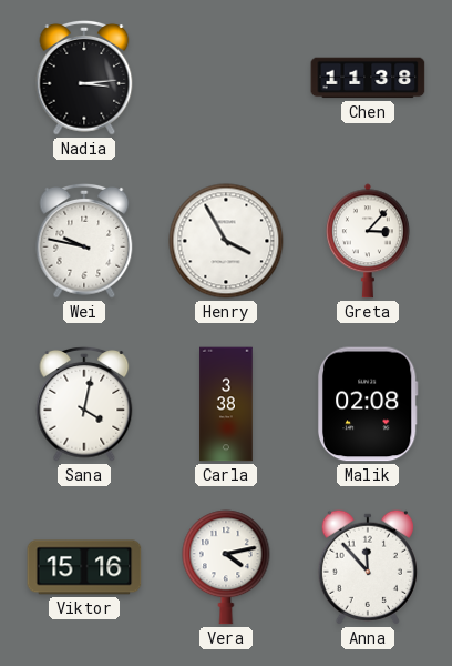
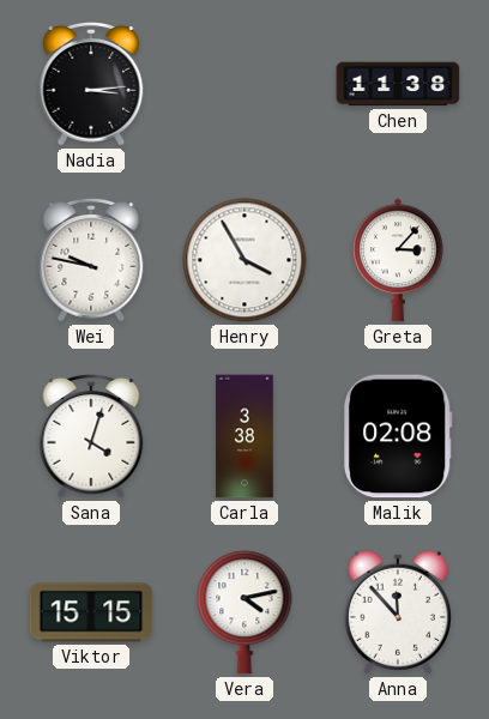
Sana: 4:02 -> 4:03 (91, 436)
Viktor: 15:16 -> 15:15 (91, 612)
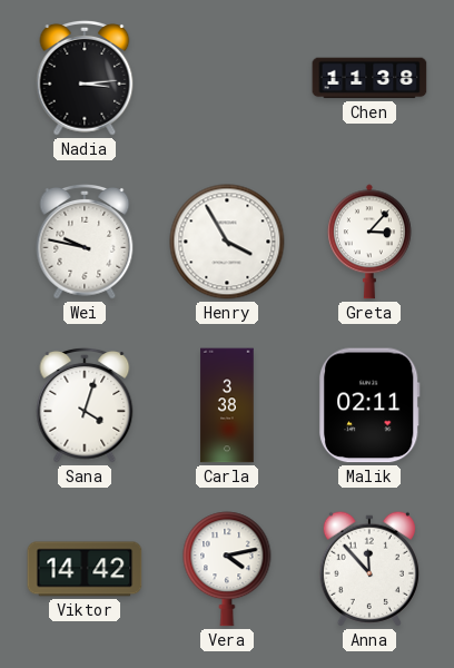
Malik: 02:08 -> 02:11 (369, 405)
Viktor: 15:15 -> 14:42 (85, 569)
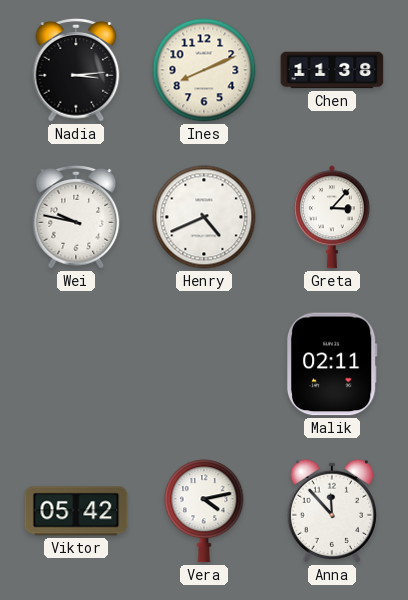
Ines: none -> 8:11 (204, 70)
Henry: 3:55 -> 4:41 (204, 217)
Sana: 4:03 -> none (85, 405)
Carla: 3:38 -> none (227, 405)
Viktor: 14:42 -> 05:42 (76, 511)
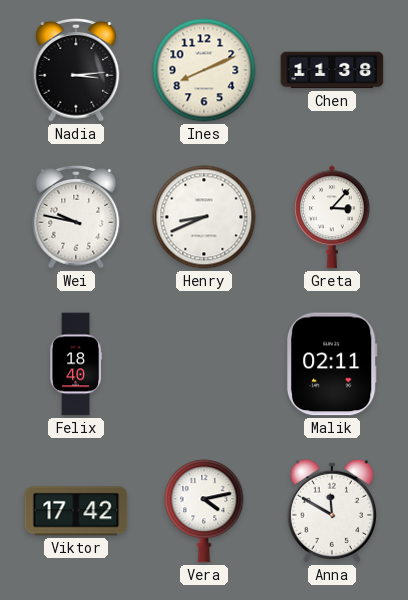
Henry: 4:41 -> 8:41 (204, 217)
Felix: none -> 18:40 (76, 364)
Viktor: 05:42 -> 17:42 (76, 511)
Anna: 11:53 -> 11:50 (332, 511)
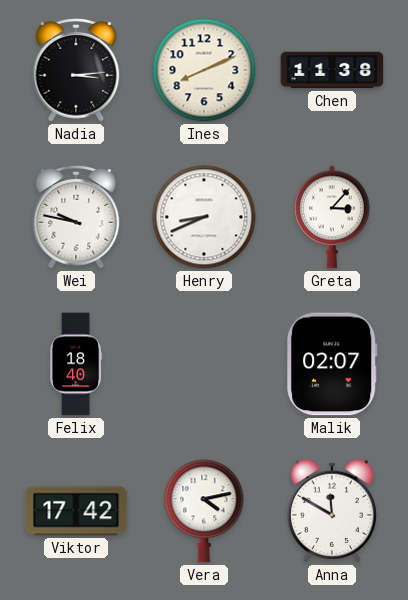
Malik: 02:11 -> 02:07 (332, 364)
